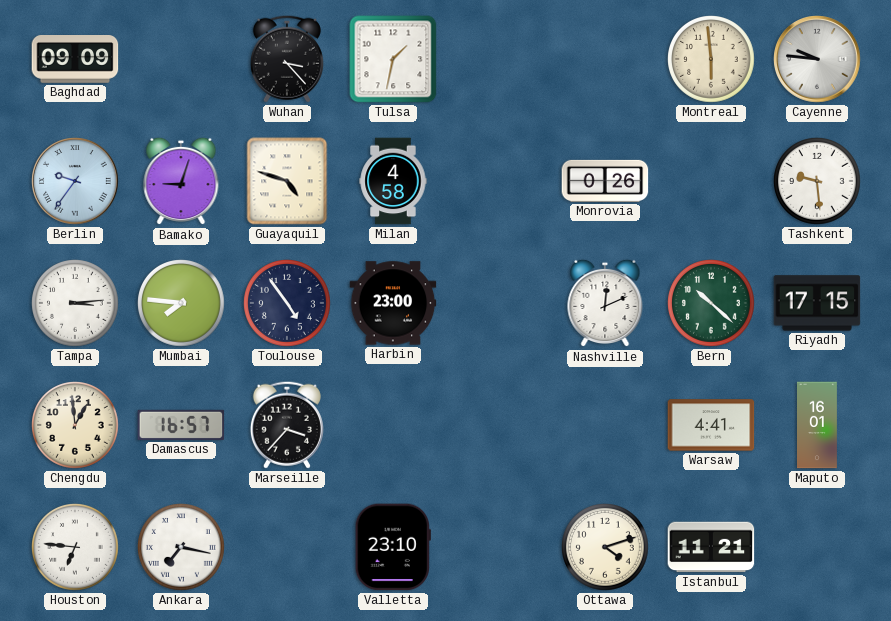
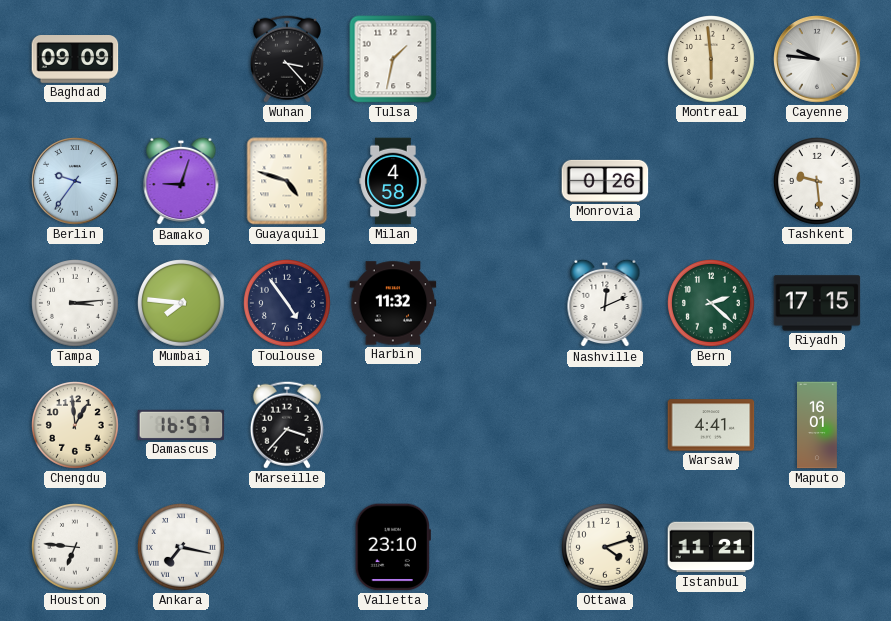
Harbin: 23:00 -> 11:32 (393, 303)
Bern: 10:22 -> 2:22 (712, 304)
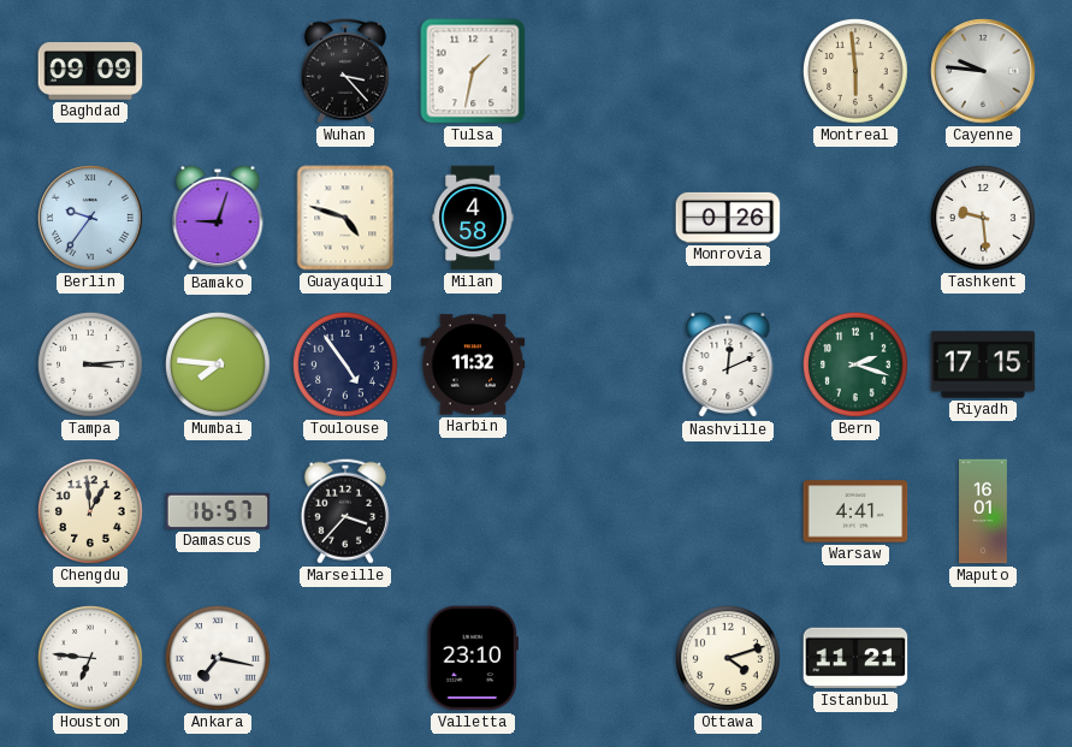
Bern: 2:22 -> 2:18 (857, 366)
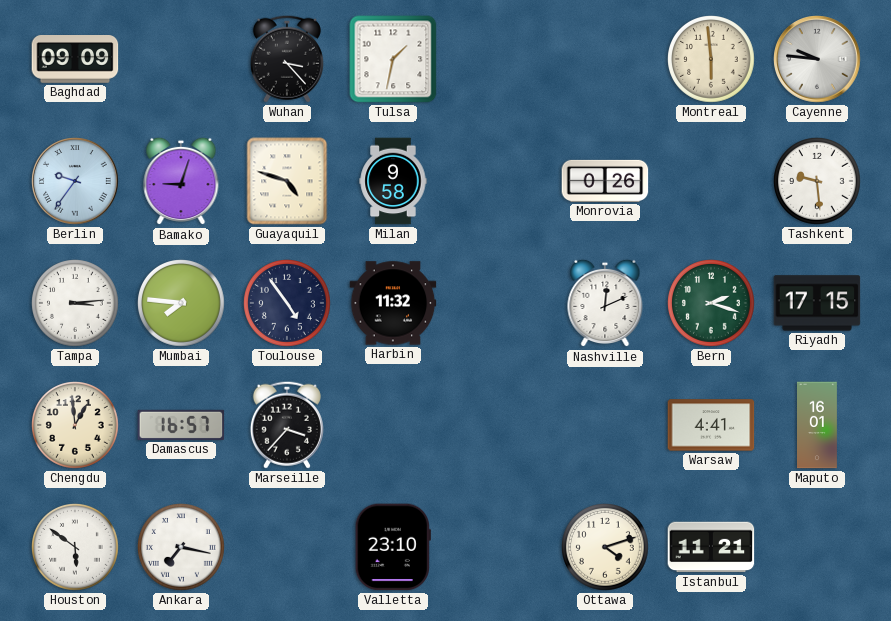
Milan: 4:58 -> 9:58 (393, 181)
Houston: 6:46 -> 5:51 (76, 548)
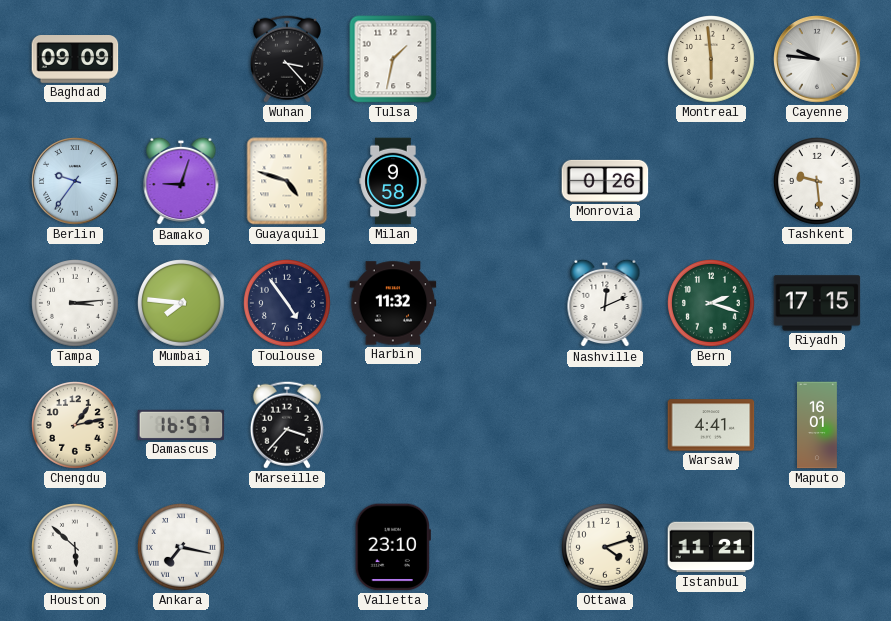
Chengdu: 12:59 -> 1:13 (76, 426)
Houston: 5:51 -> 5:52 (76, 548)
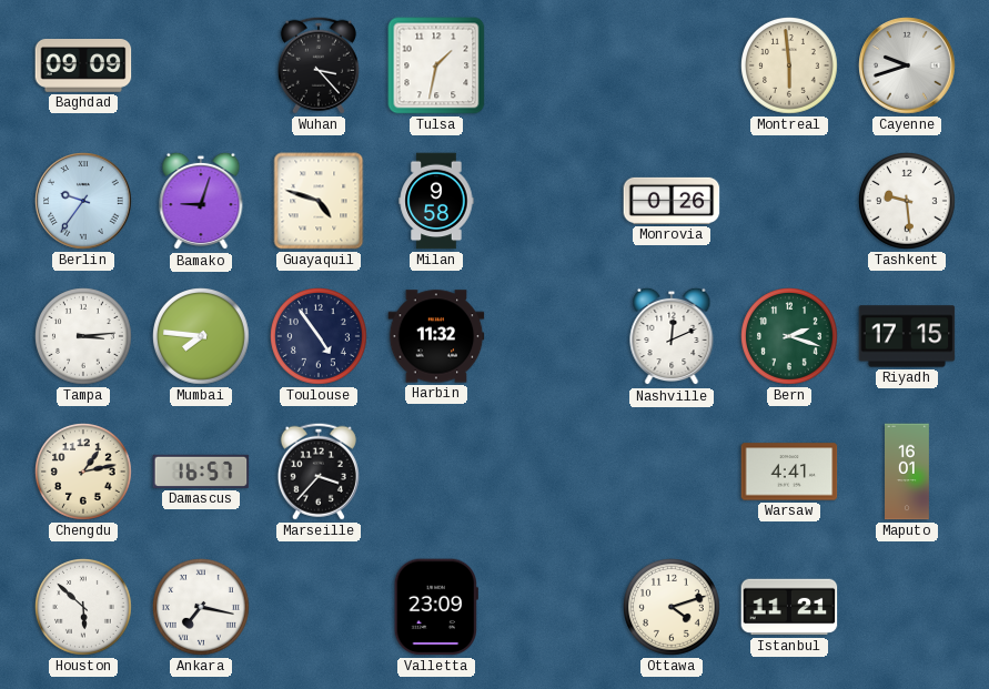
Cayenne: 9:46 -> 9:42 (907, 65)
Valletta: 23:10 -> 23:09 (436, 607)
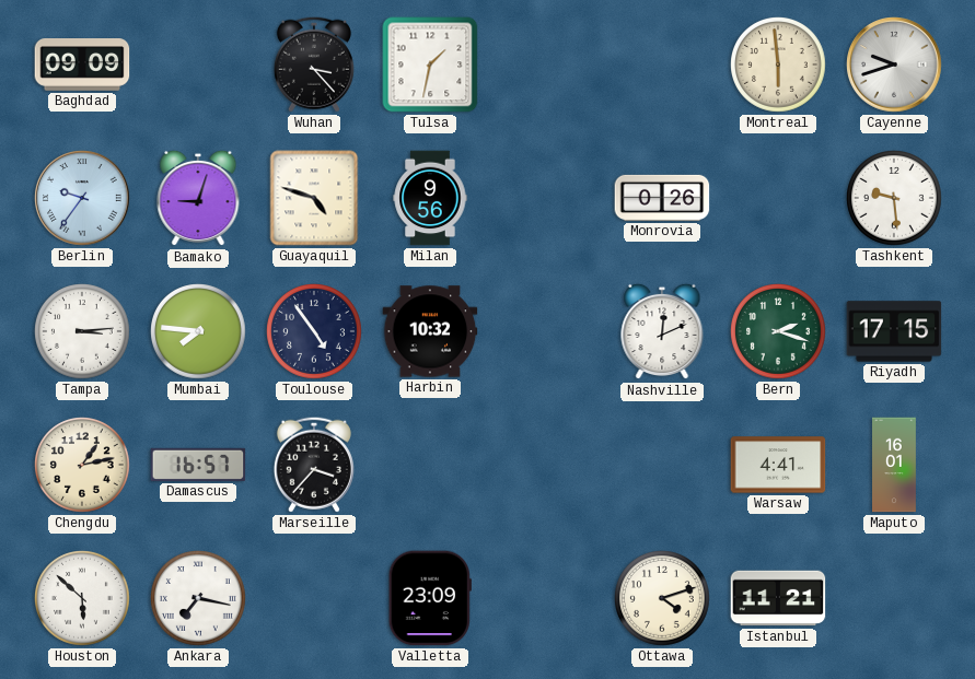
Milan: 9:58 -> 9:56 (430, 198)
Harbin: 11:32 -> 10:32 (430, 331)
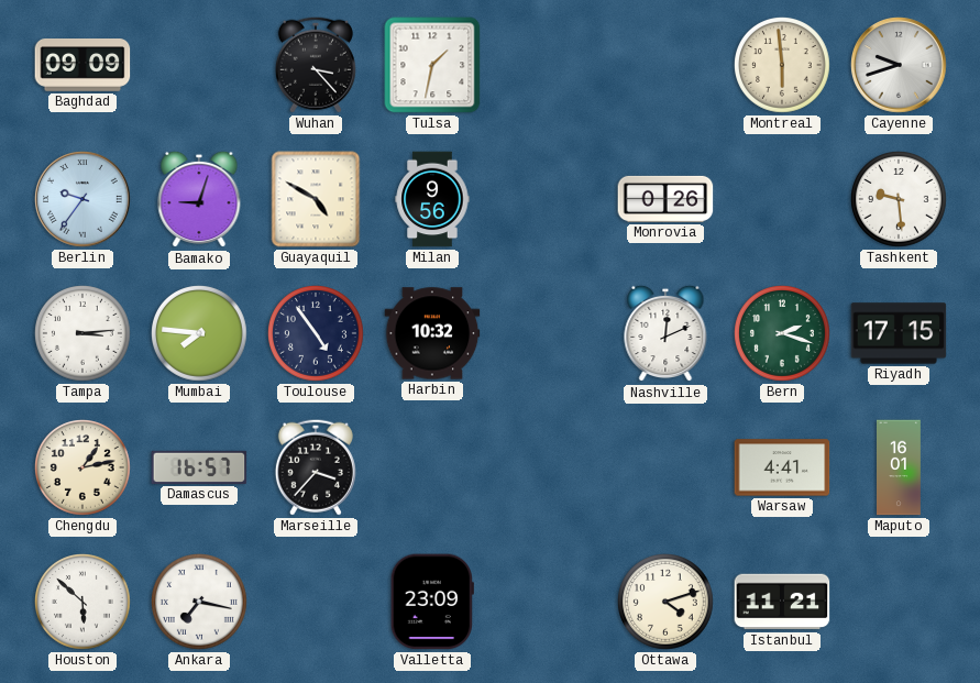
Guayaquil: 4:48 -> 4:50 (316, 199)
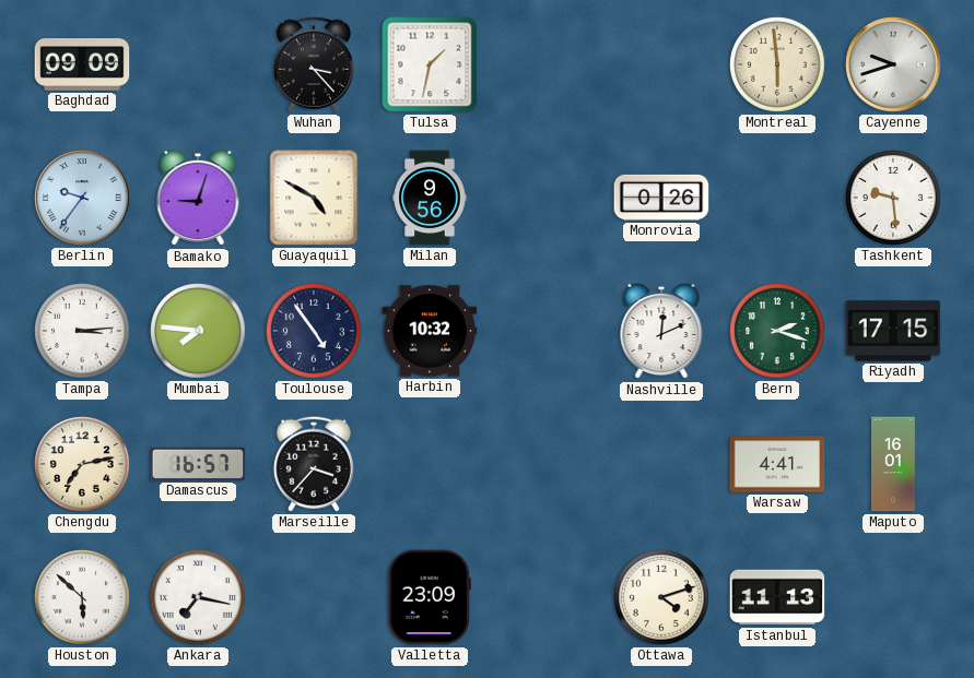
Chengdu: 1:13 -> 7:13 (83, 465)
Istanbul: 11:21 -> 11:13 (777, 597)
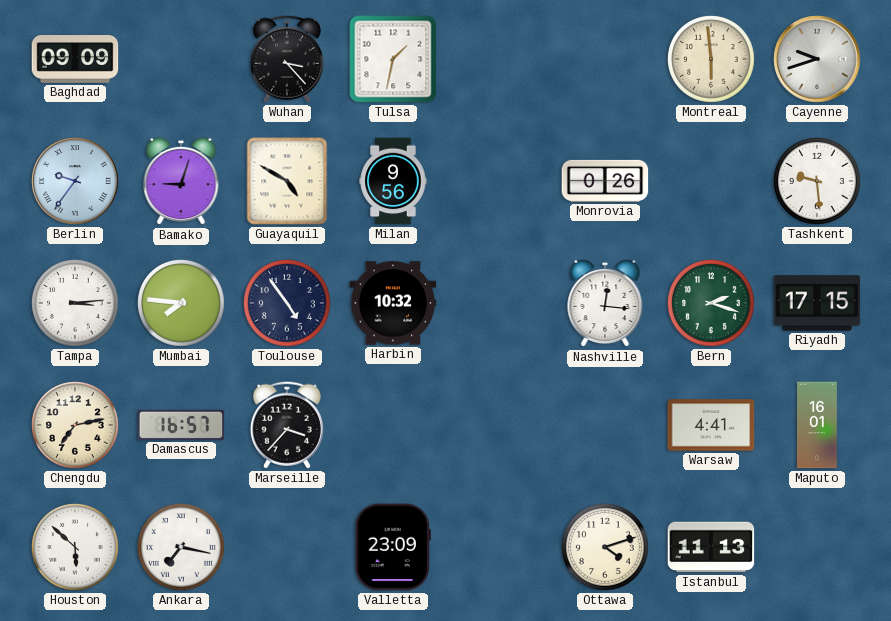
Nashville: 12:11 -> 12:16 (605, 303)
